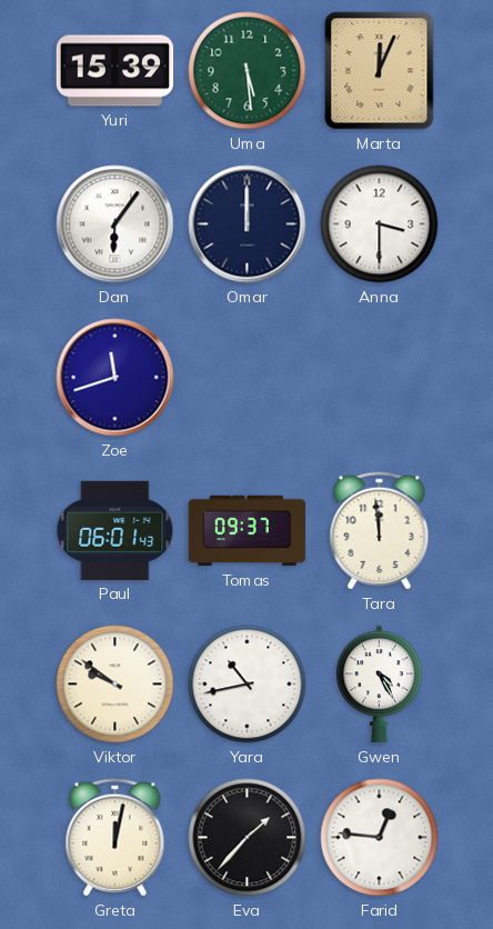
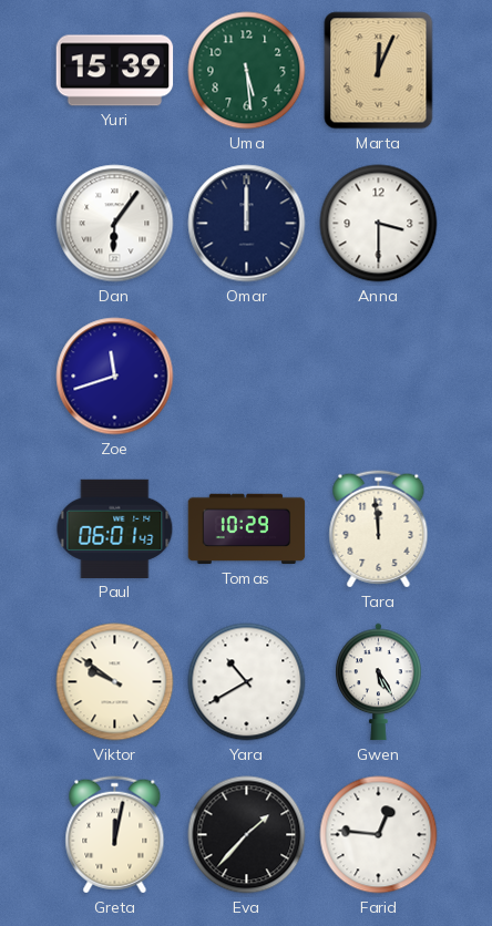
Tomas: 09:37 -> 10:29 (247, 529)
Yara: 10:43 -> 10:40 (247, 682)
Gwen: 4:25 -> 5:25 (379, 682)
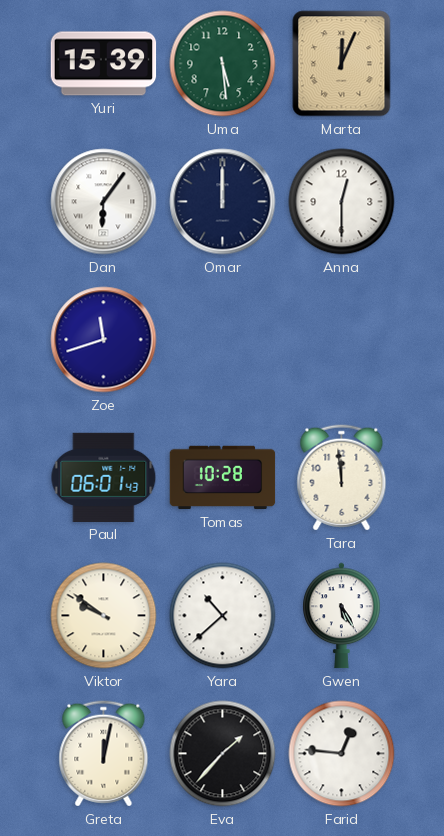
Anna: 3:30 -> 12:30 (342, 202)
Tomas: 10:29 -> 10:28 (223, 478)
Yara: 10:40 -> 10:38 (223, 616)
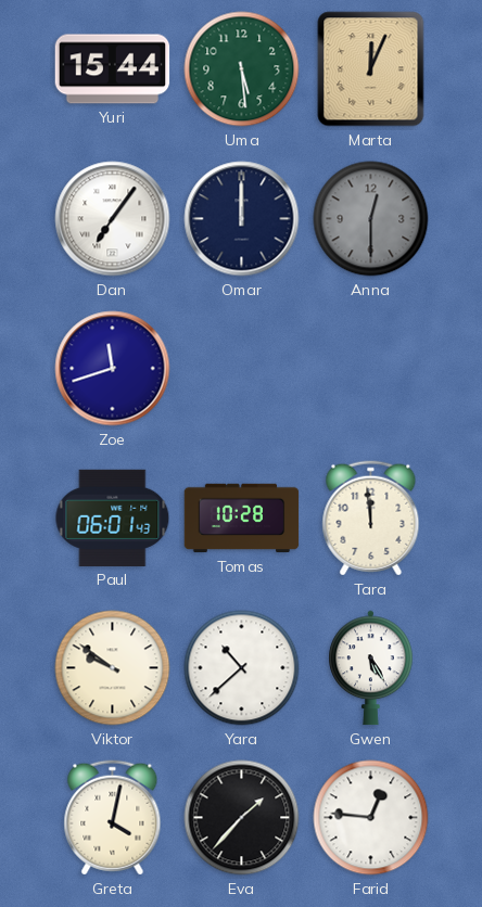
Yuri: 15:39 -> 15:44 (113, 69)
Dan: 6:06 -> 7:06 (113, 219)
Anna dial: white -> grey (371, 219)
Greta: 12:02 -> 4:02 (113, 818)
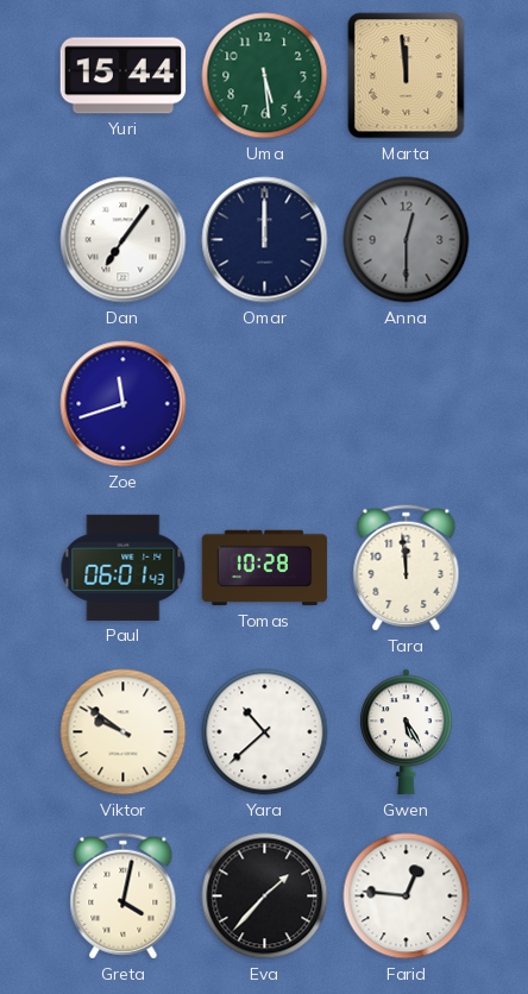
Marta: 12:04 -> 11:59 (407, 76)
